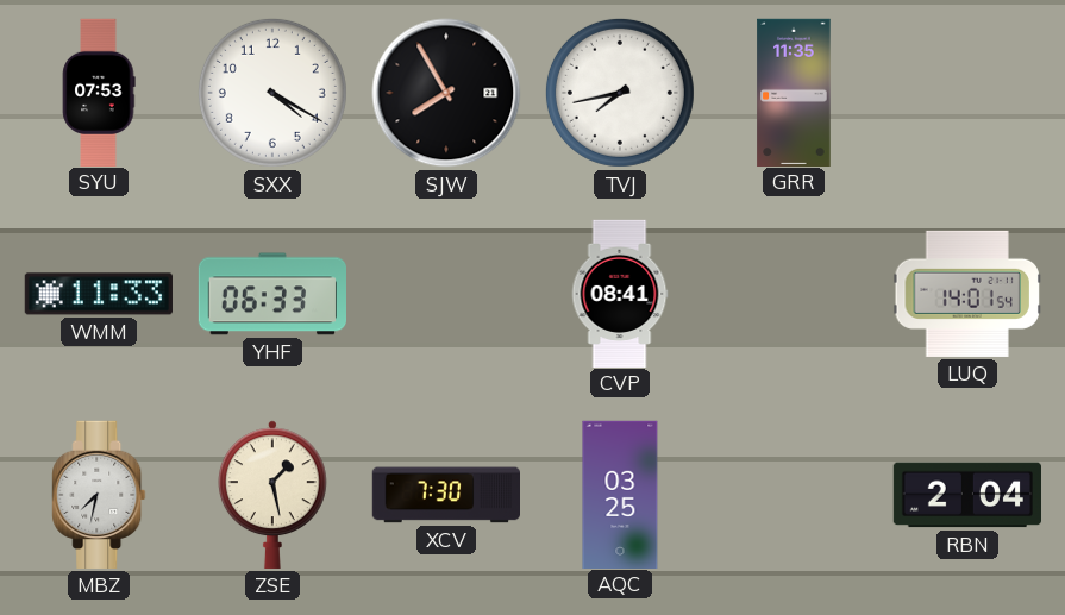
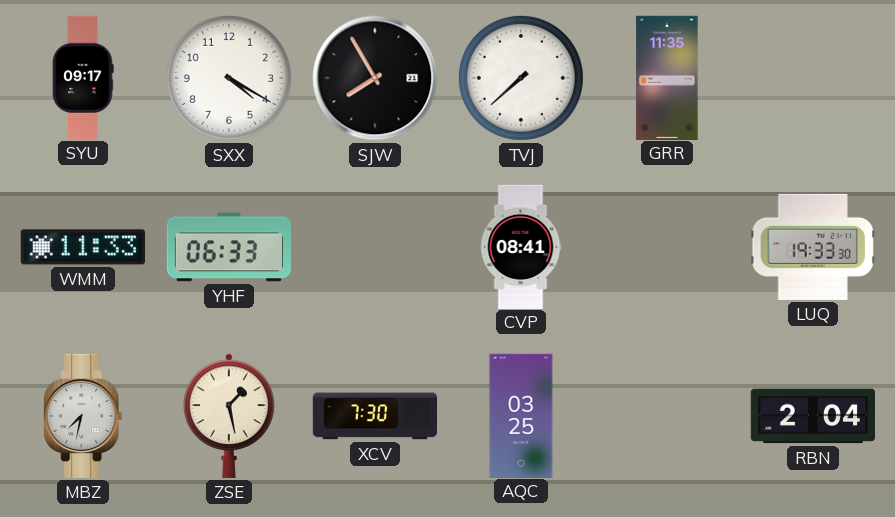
SYU: 07:53 -> 09:17 (83, 77)
TVJ: 7:43 -> 7:38 (521, 78)
LUQ: 14:01 -> 19:33 (812, 247)
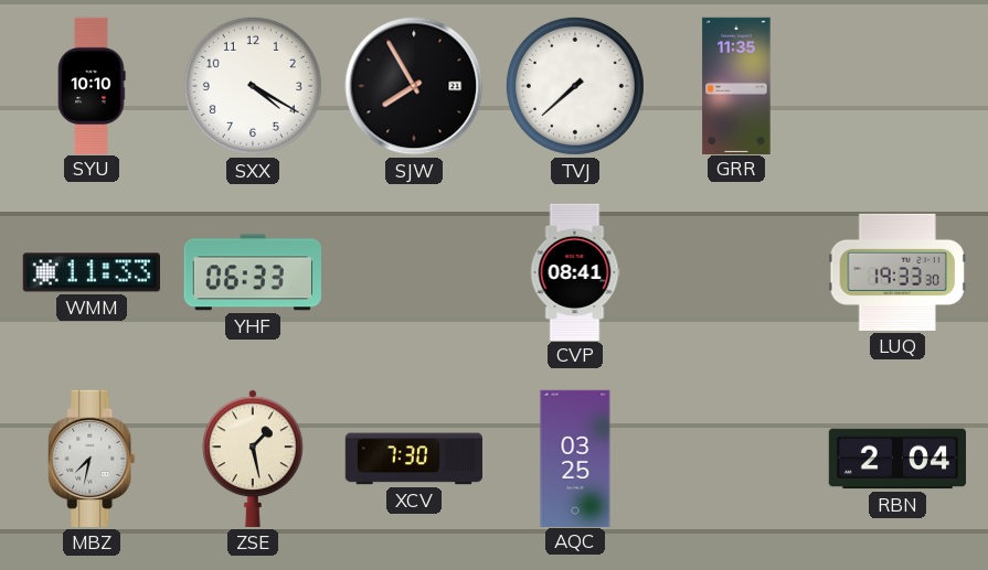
SYU: 09:17 -> 10:10 (92, 85)
